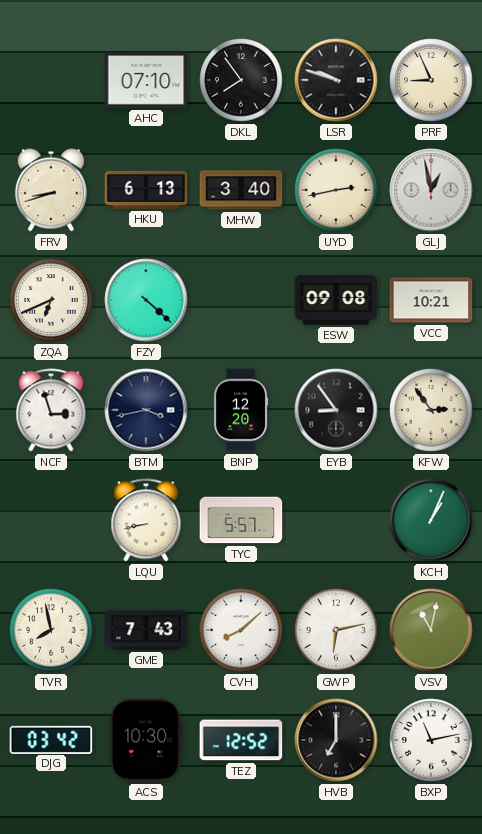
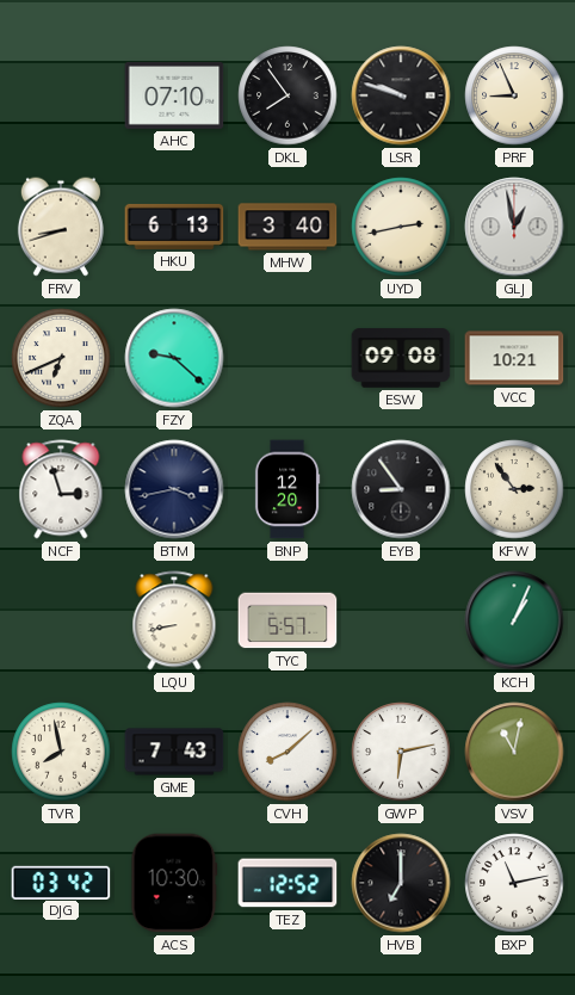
FZY: 4:22 -> 9:22 (174, 358)
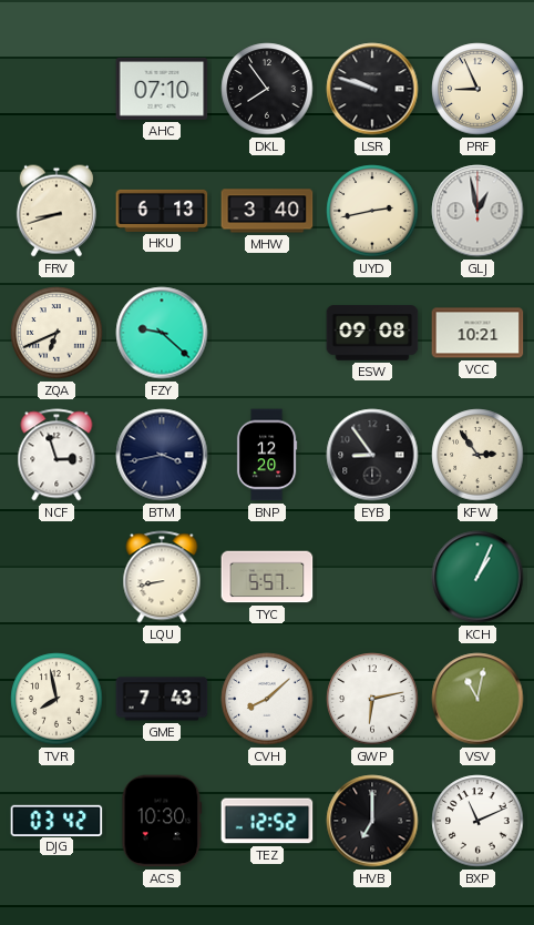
BXP: 11:13 -> 11:11 (477, 821)
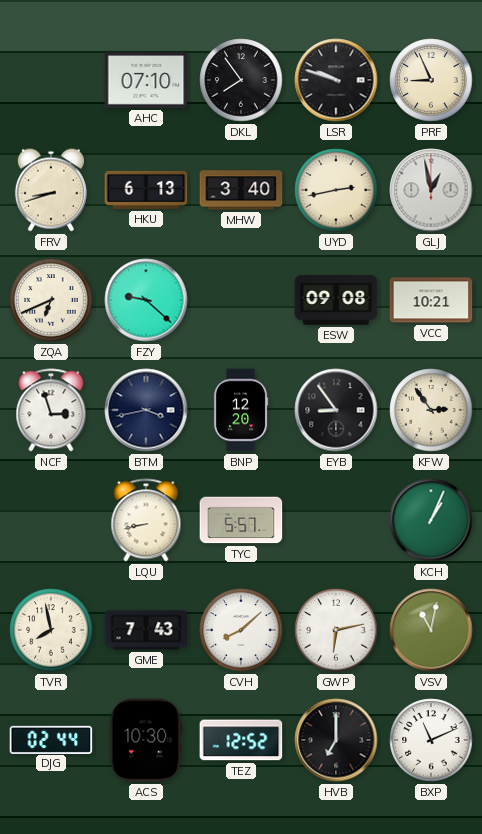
DJG: 03:42 -> 02:44 (51, 739)
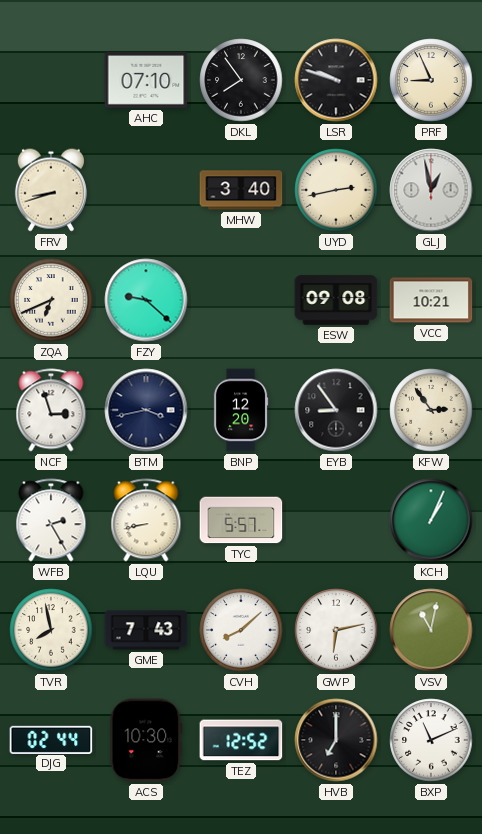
HKU: 6:13 -> none (146, 190)
WFB: none -> 2:25 (51, 520)
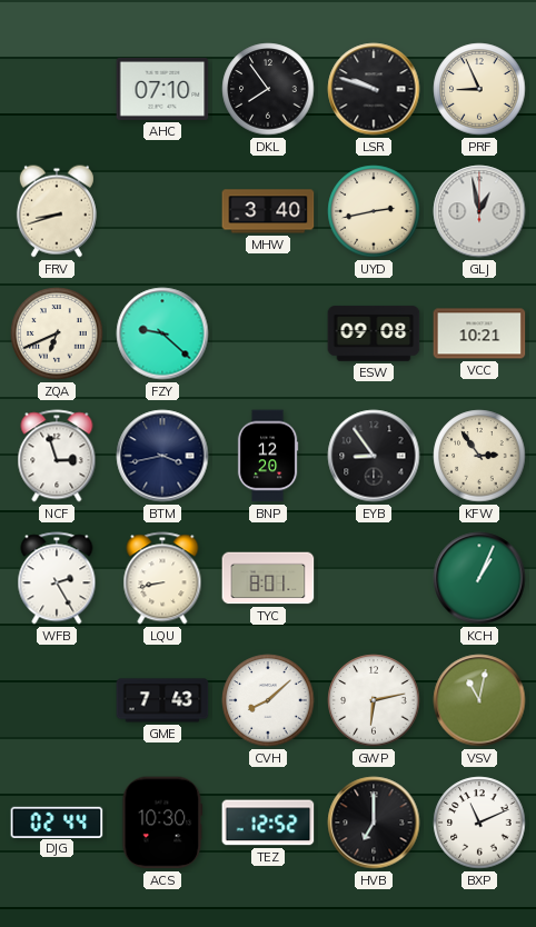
TYC: 5:57 -> 8:01 (268, 578)
TVR: 7:58 -> none (51, 630)
